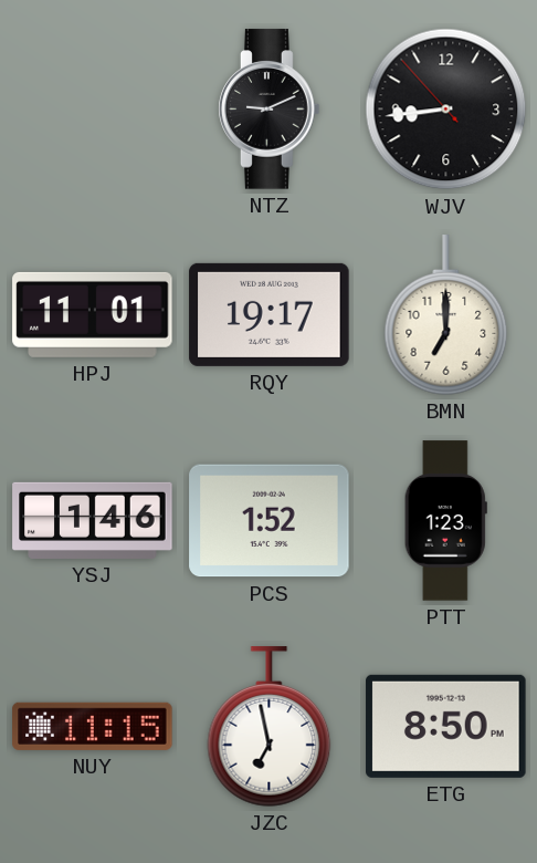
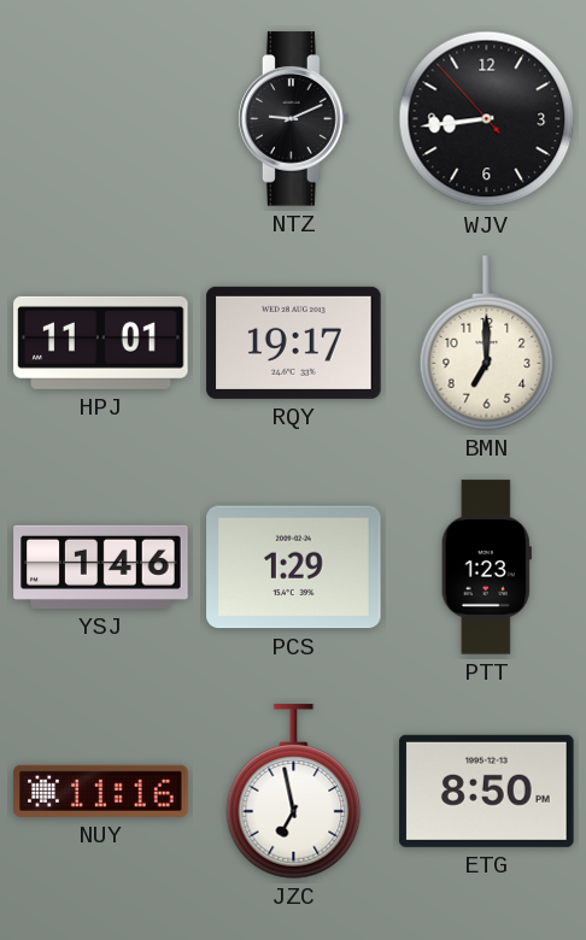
PCS: 1:52 -> 1:29 (294, 568)
NUY: 11:15 -> 11:16 (101, 791)
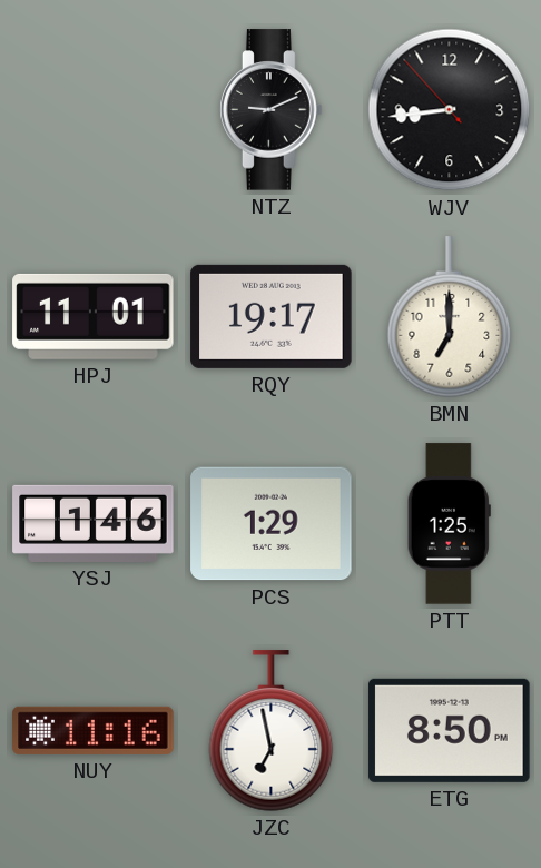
PTT: 1:23 -> 1:25 (449, 524)
